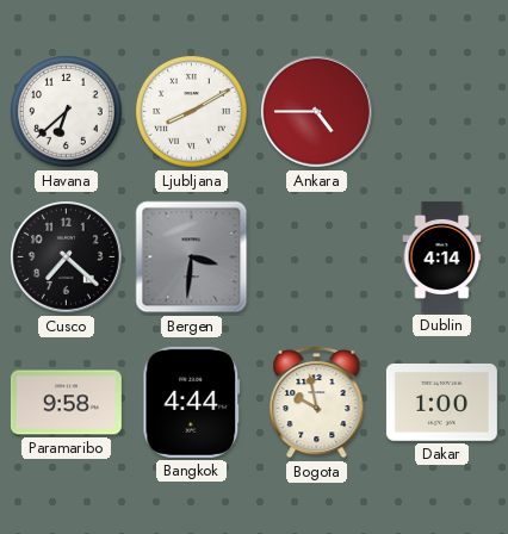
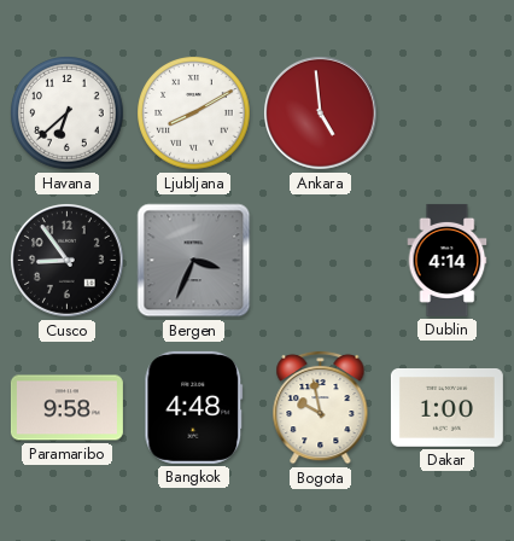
Ankara: 4:45 -> 4:59 (321, 114)
Cusco: 7:22 -> 8:54 (68, 261)
Bergen: 3:31 -> 3:34 (194, 261)
Bangkok: 4:44 -> 4:48 (194, 407)
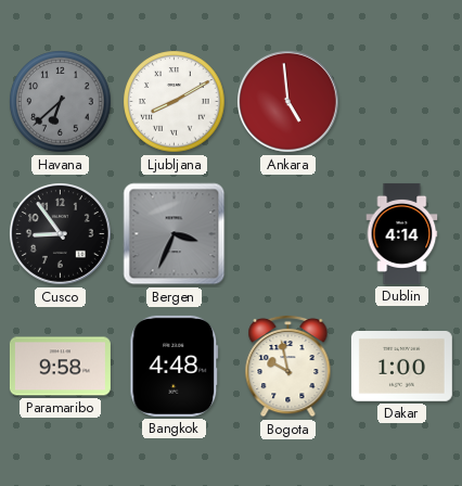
Havana dial: white -> grey (61, 102)
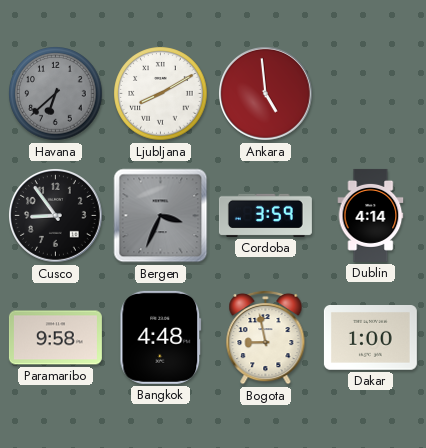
Cordoba: none -> 3:59 (265, 215)
Bogota: 9:58 -> 8:58 (266, 337)
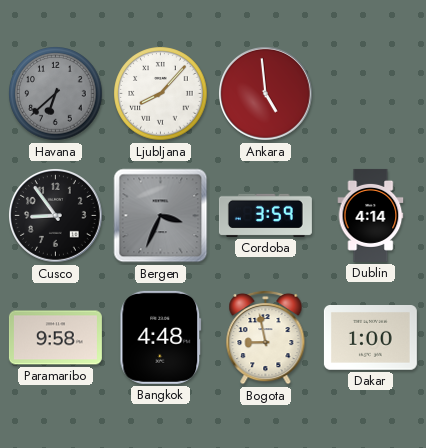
Ljubljana: 8:10 -> 8:07 (161, 94)
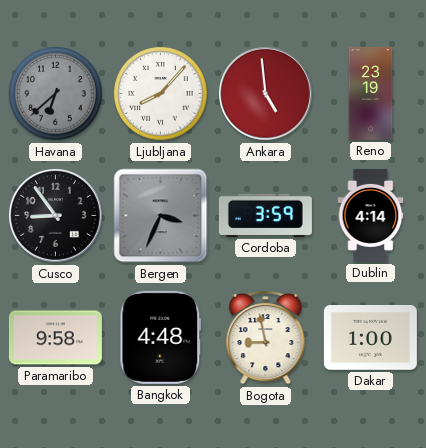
Reno: none -> 23:19 (371, 93)
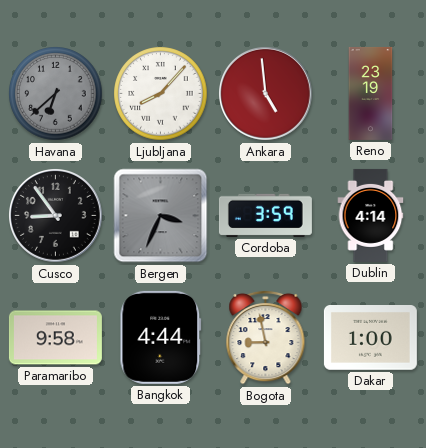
Bangkok: 4:48 -> 4:44 (161, 337)
